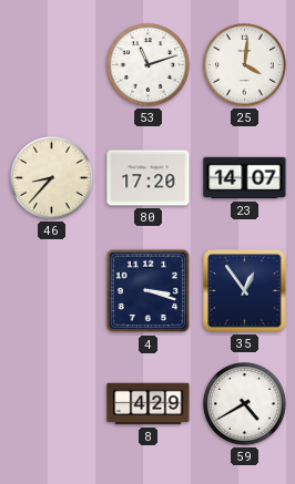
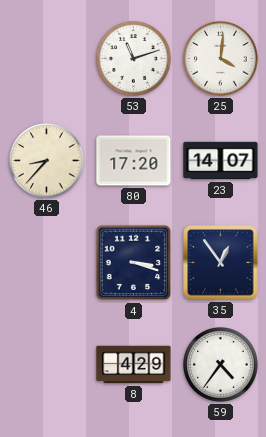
59: 4:40 -> 4:36 (221, 365)
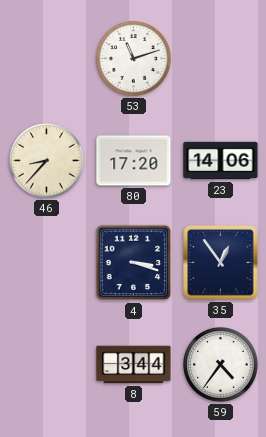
25: 4:01 -> none (221, 59)
23: 14:07 -> 14:06 (221, 161)
8: 4:29 -> 3:44 (134, 365)
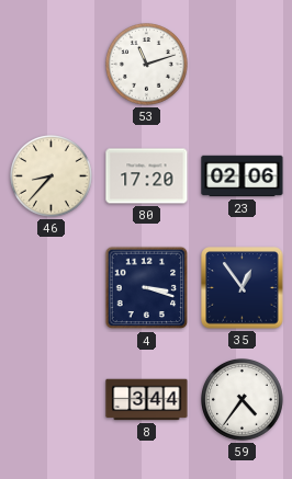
23: 14:06 -> 02:06 (243, 176)
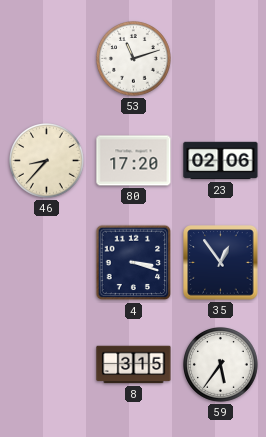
8: 3:44 -> 3:15 (134, 365)
59: 4:36 -> 5:36 (221, 365)
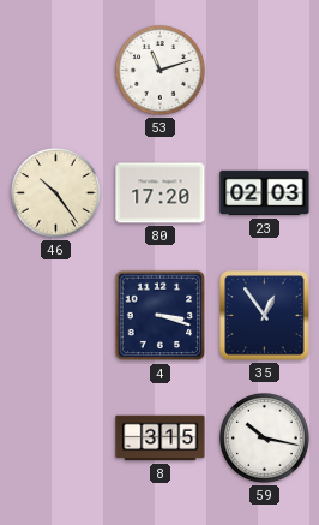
46: 8:37 -> 10:24 (56, 193)
23: 02:06 -> 02:03 (265, 193)
59: 5:36 -> 10:17 (265, 439)
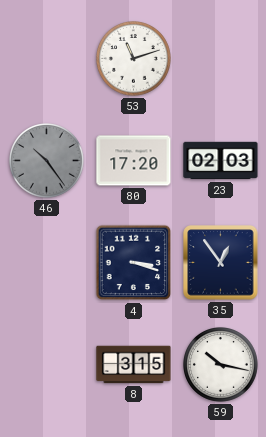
46 dial: cream -> grey (47, 161)
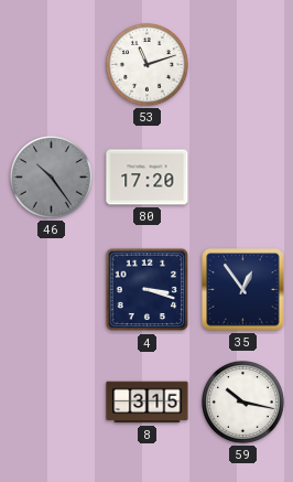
23: 02:03 -> none (221, 161)
